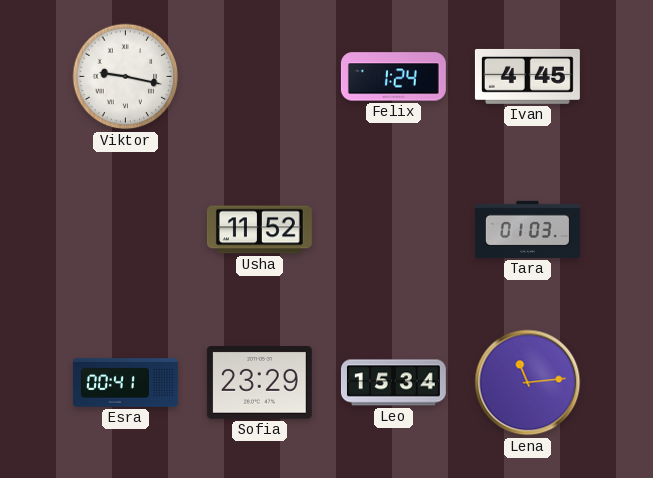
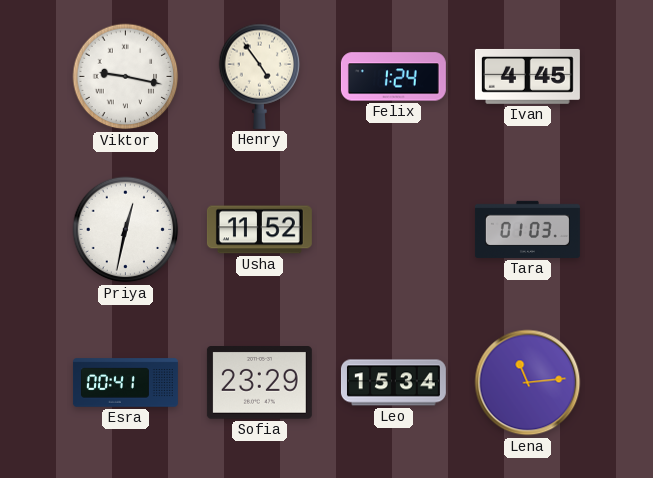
Henry: none -> 4:54 (260, 76)
Priya: none -> 12:32 (126, 230)
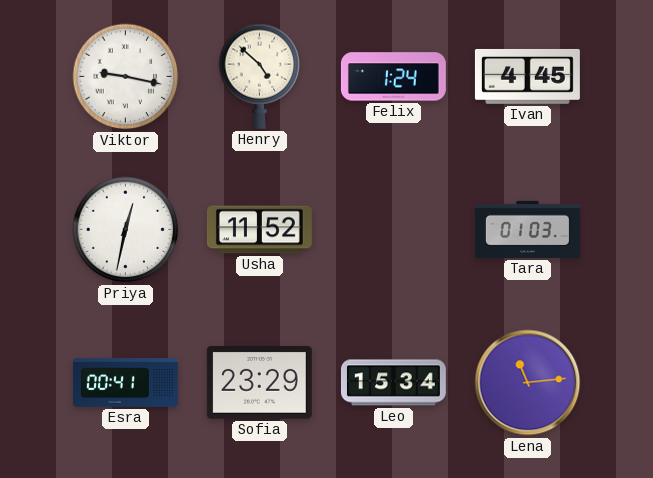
Henry: 4:54 -> 4:52 (260, 76)
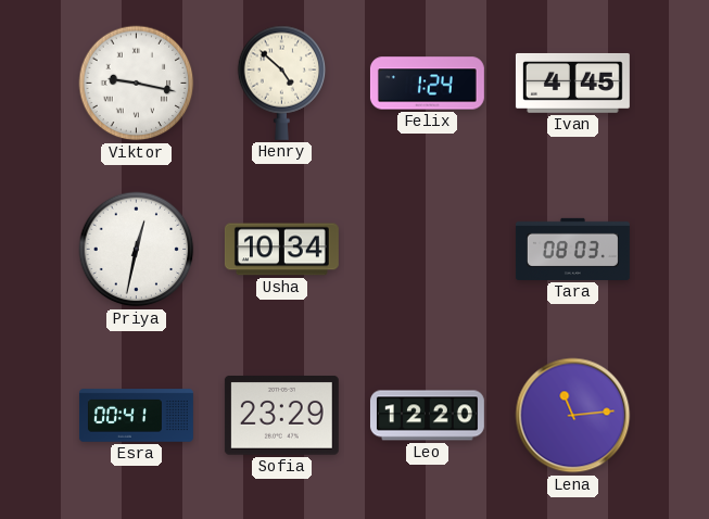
Usha: 11:52 -> 10:34 (281, 250)
Tara: 01:03 -> 08:03 (572, 249)
Leo: 15:34 -> 12:20 (427, 416)
